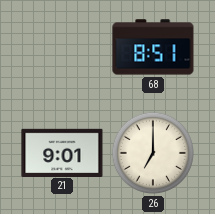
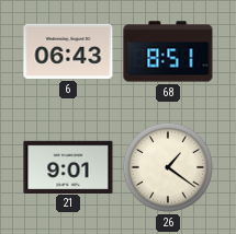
6: none -> 06:43 (68, 51)
26: 7:00 -> 1:21 (168, 167)
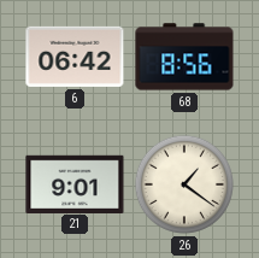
6: 06:43 -> 06:42 (75, 57)
68: 8:51 -> 8:56 (184, 57)
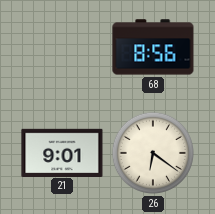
6: 06:42 -> none (75, 57)
26: 1:21 -> 6:21 (153, 153)
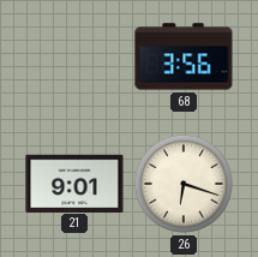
68: 8:56 -> 3:56 (184, 56)
26: 6:21 -> 6:18 (184, 184)
